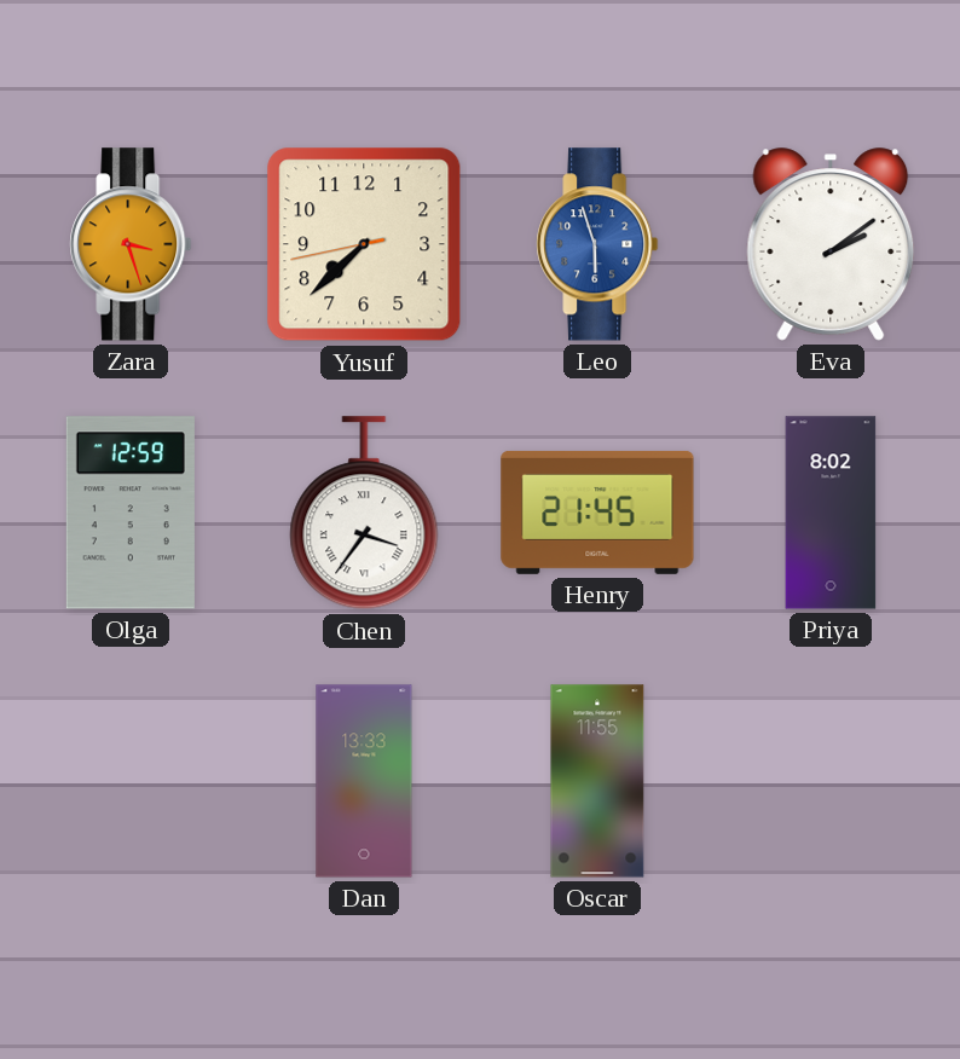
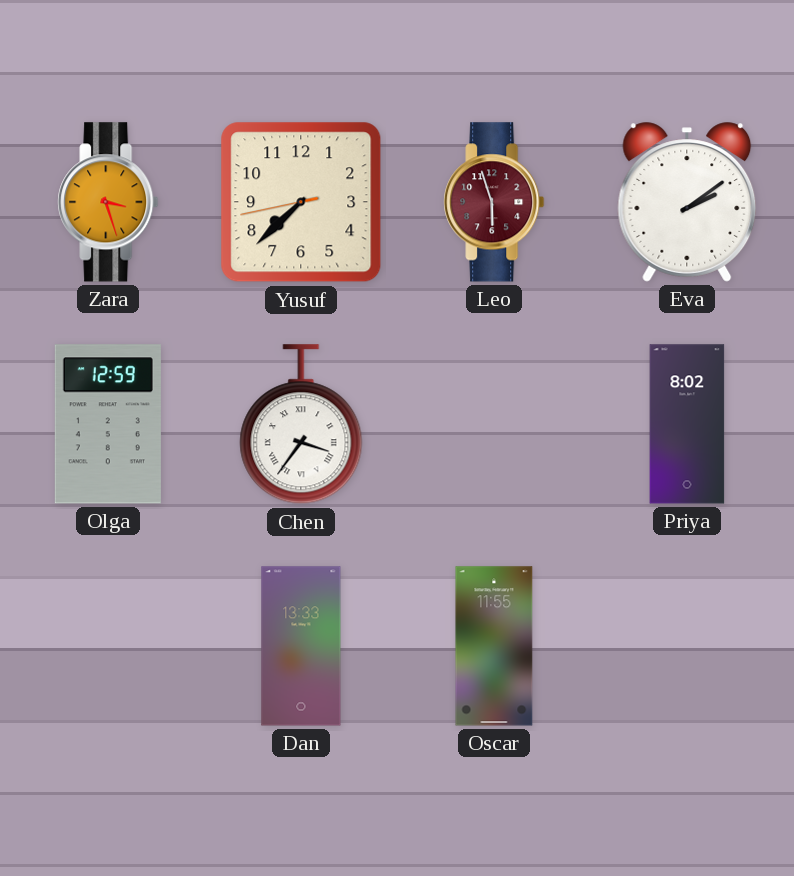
Leo dial: blue -> burgundy (494, 202)
Henry: 21:45 -> none (597, 513)
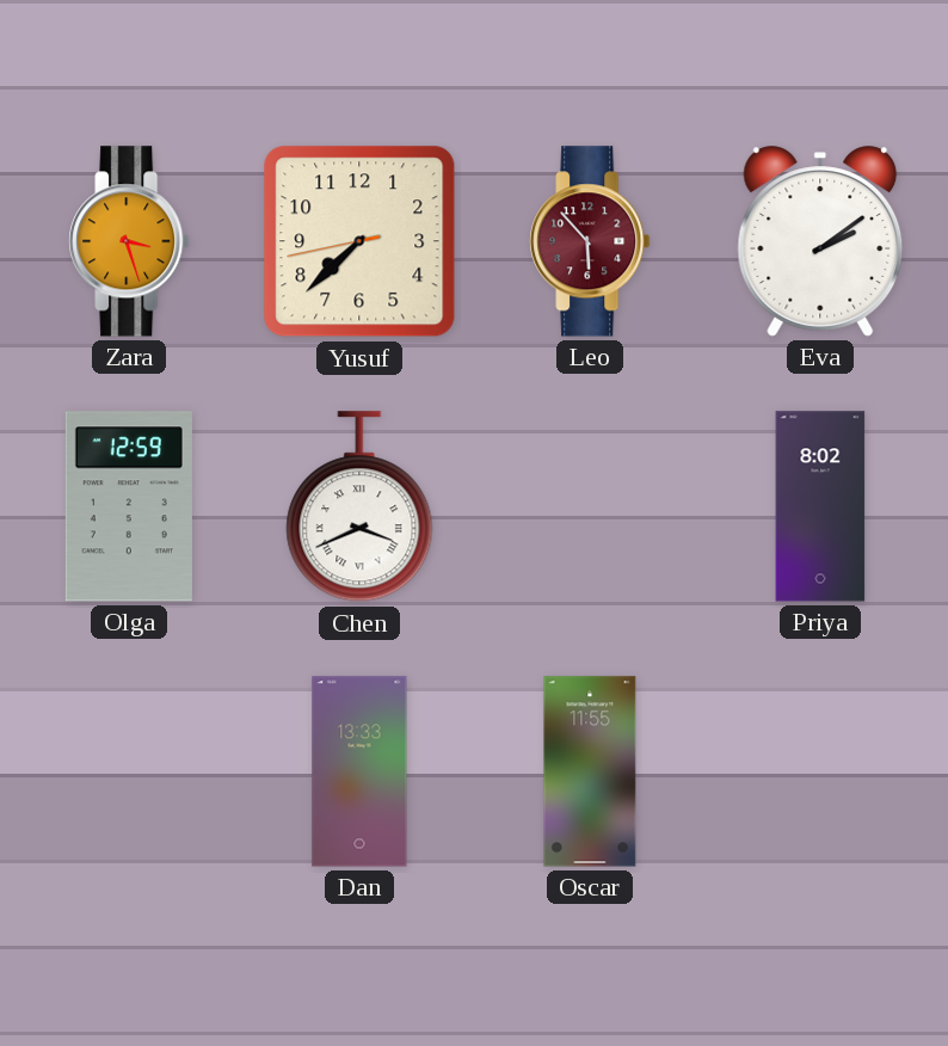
Leo: 5:57 -> 5:53 (590, 241)
Chen: 3:36 -> 3:41 (359, 507)
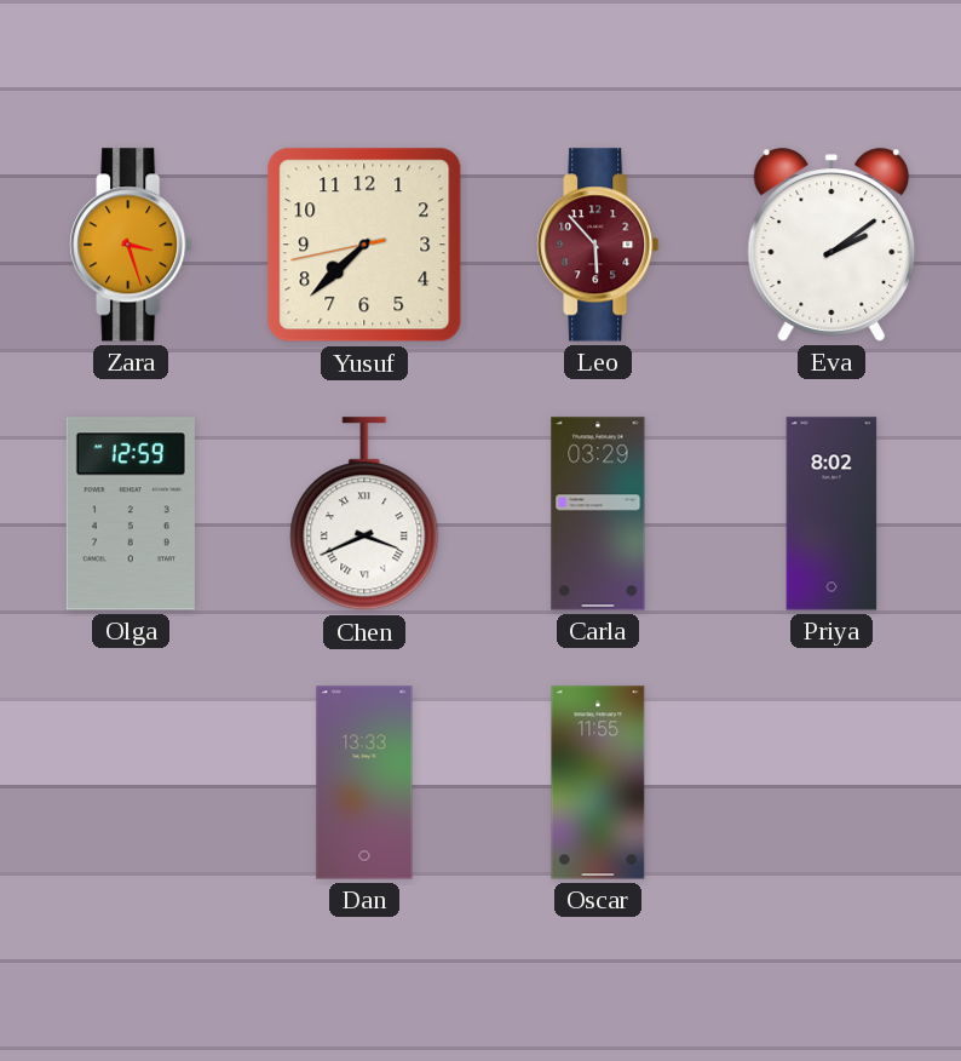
Carla: none -> 03:29 (598, 514)
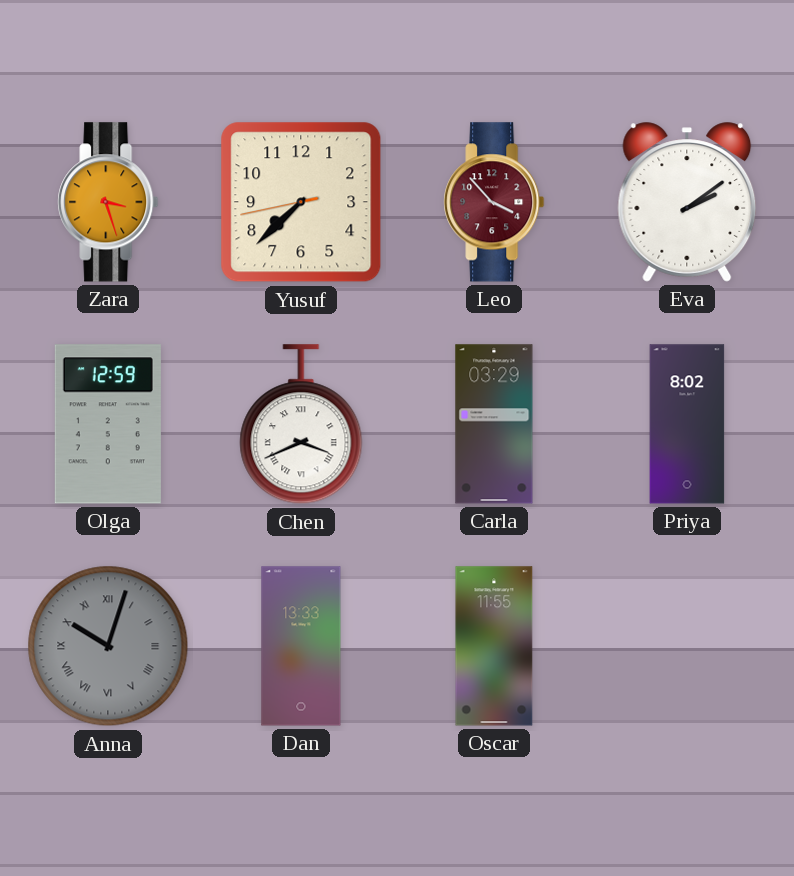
Leo: 5:53 -> 3:53 (494, 202)
Anna: none -> 10:03 (108, 646)
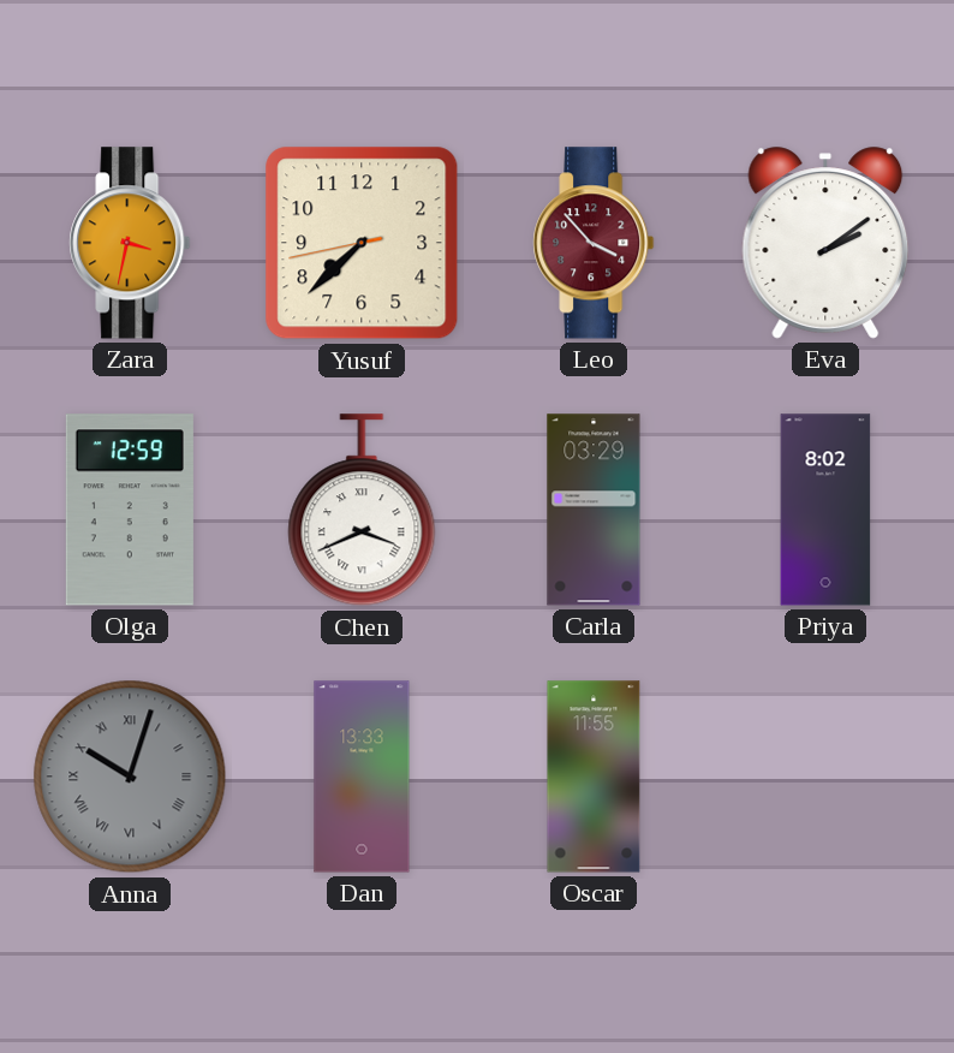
Zara: 3:27 -> 3:32 (130, 243)
